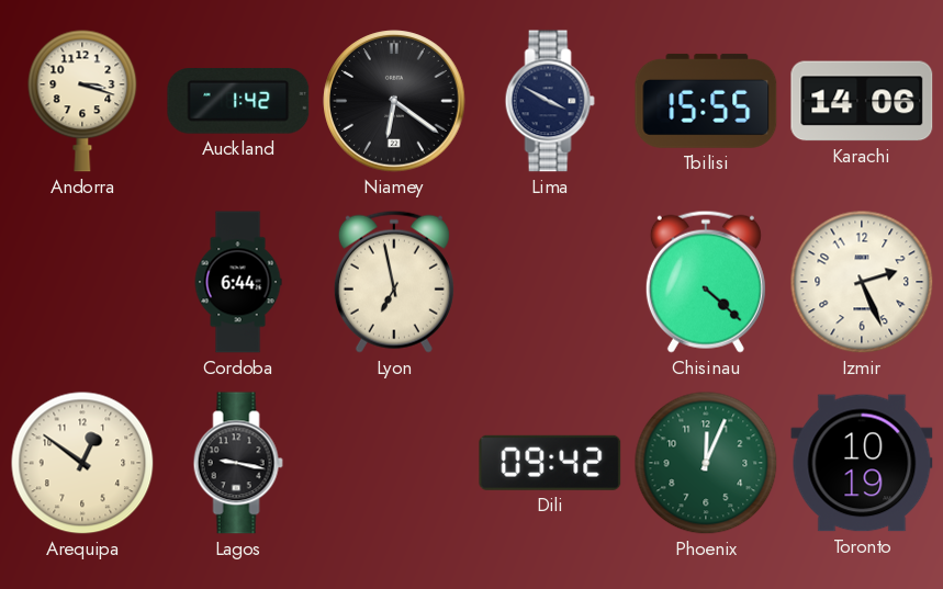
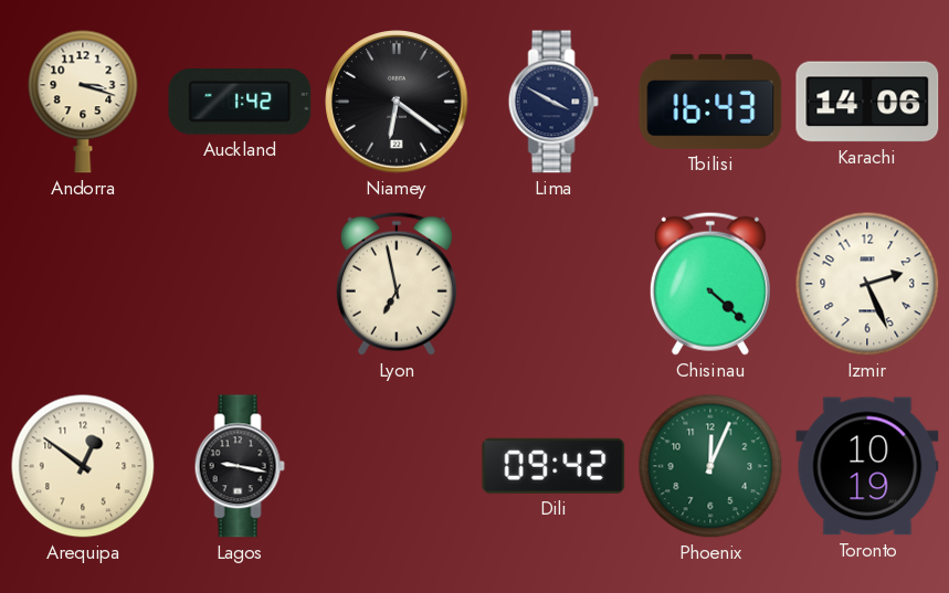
Tbilisi: 15:55 -> 16:43 (710, 102)
Cordoba: 6:44 -> none (238, 282)
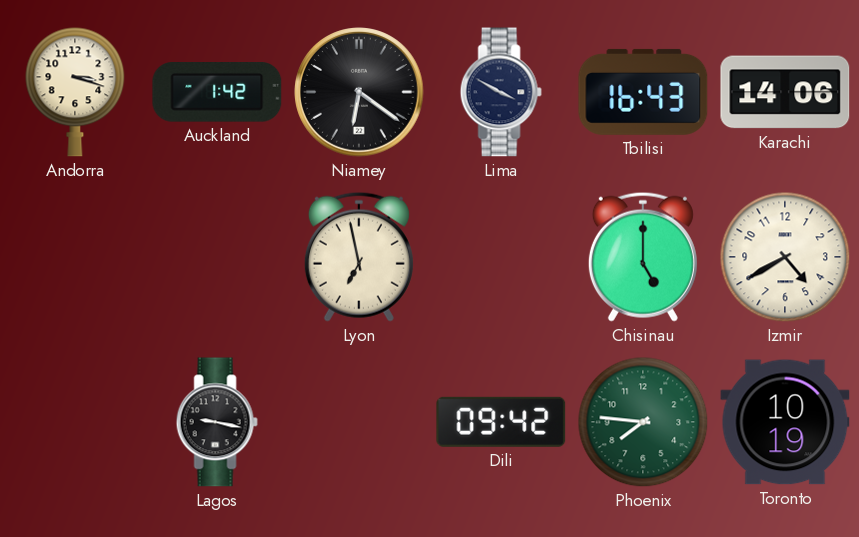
Chisinau: 4:22 -> 5:00 (643, 257)
Izmir: 2:26 -> 4:40 (785, 257)
Arequipa: 12:51 -> none (83, 466)
Phoenix: 12:04 -> 7:46 (643, 422)
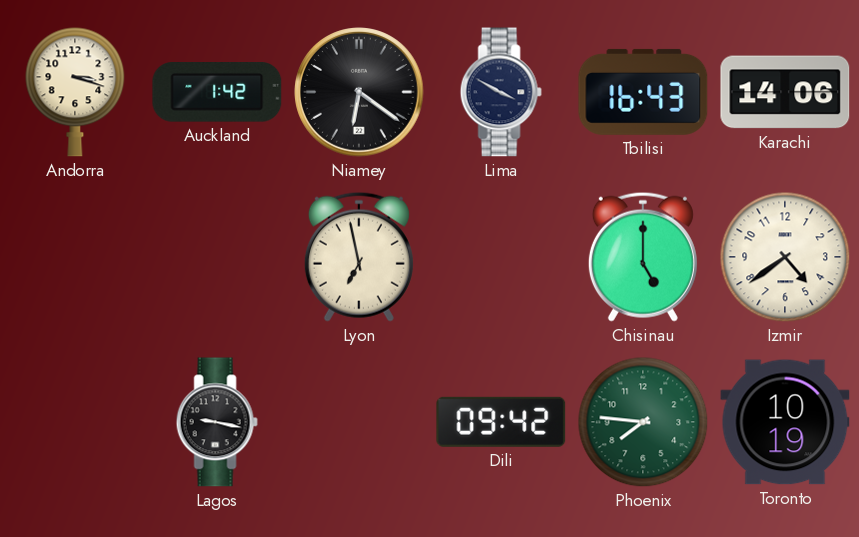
Izmir: 4:40 -> 4:39 (785, 257)
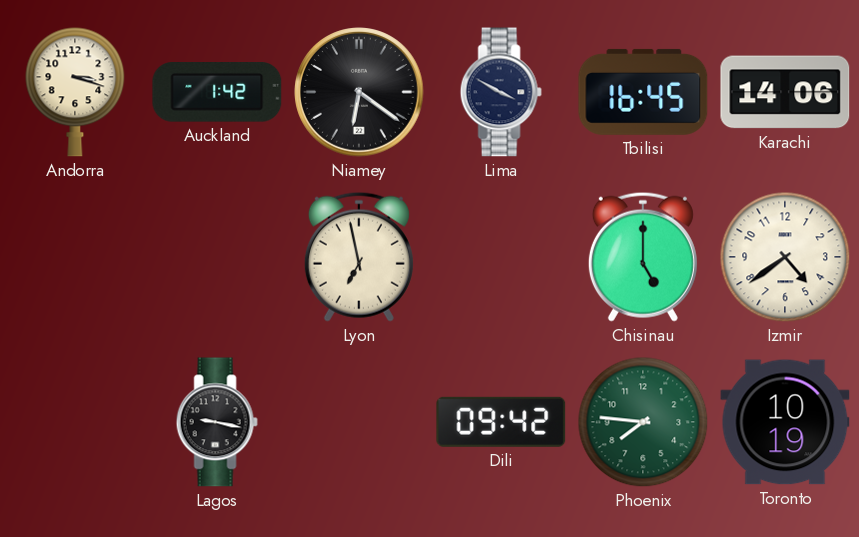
Tbilisi: 16:43 -> 16:45 (643, 92)
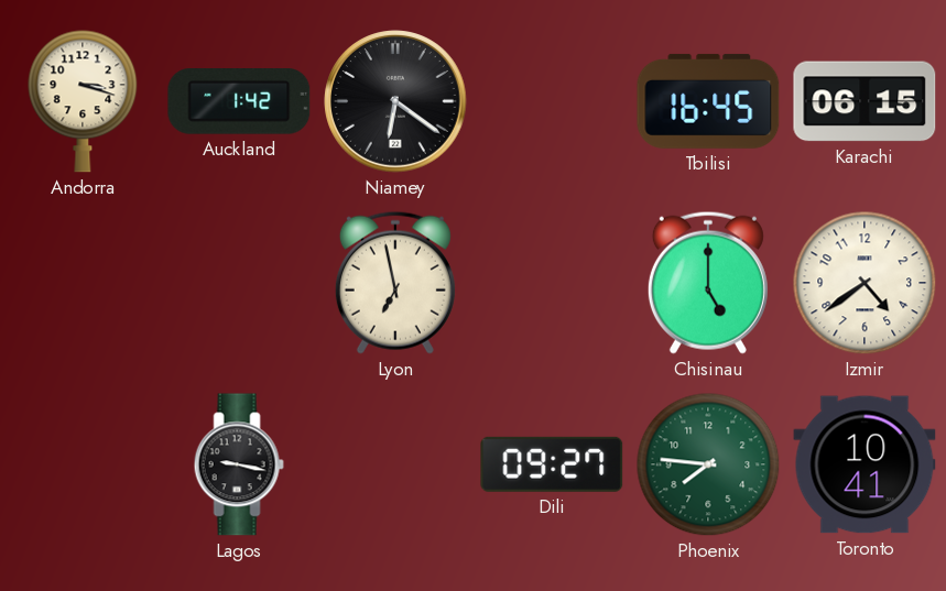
Lima: 3:50 -> none (501, 92)
Karachi: 14:06 -> 06:15 (865, 101)
Dili: 09:42 -> 09:27 (552, 464)
Toronto: 10:19 -> 10:41 (865, 464)
